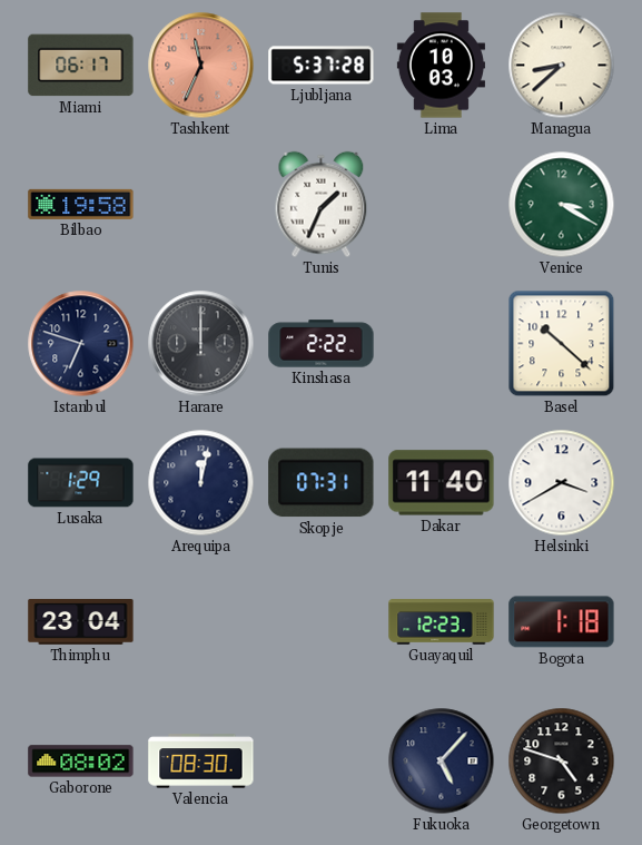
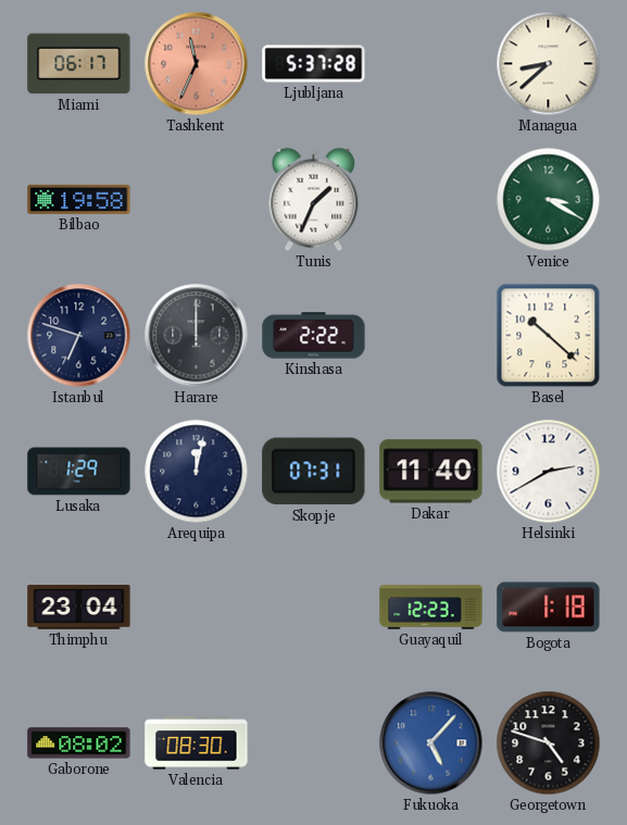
Lima: 10:03 -> none (441, 66)
Helsinki: 3:40 -> 2:40 (549, 472)
Fukuoka dial: navy -> blue (431, 743)
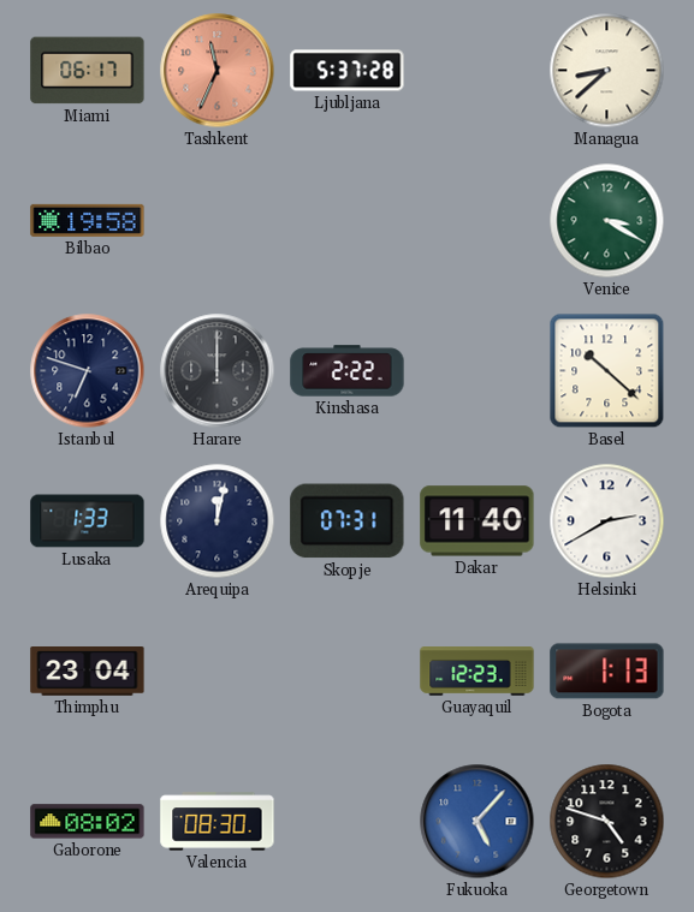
Tunis: 1:34 -> none (314, 200)
Lusaka: 1:29 -> 1:33 (88, 521)
Bogota: 1:18 -> 1:13 (607, 672)
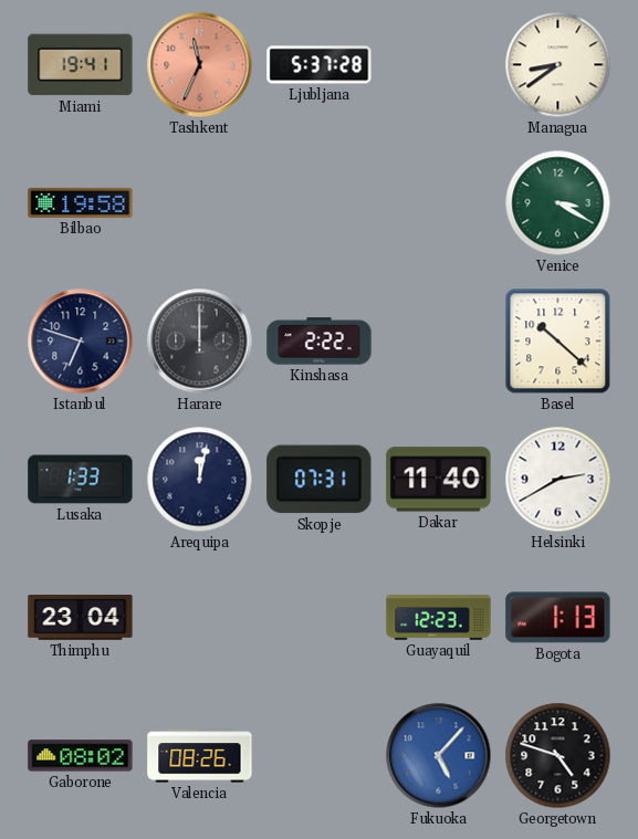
Miami: 06:17 -> 19:41 (81, 65)
Managua: 8:38 -> 8:39 (558, 65)
Valencia: 08:30 -> 08:26 (200, 756)
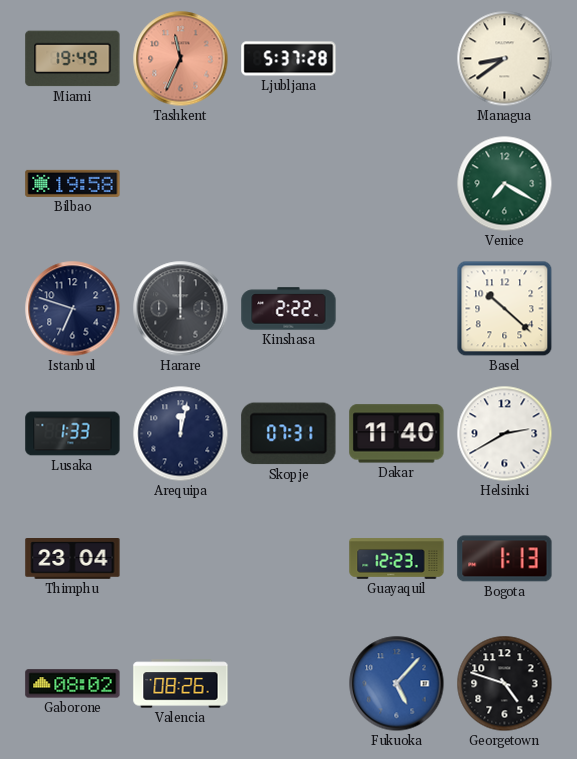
Miami: 19:41 -> 19:49 (73, 59)
Venice: 3:20 -> 7:20 (505, 184)
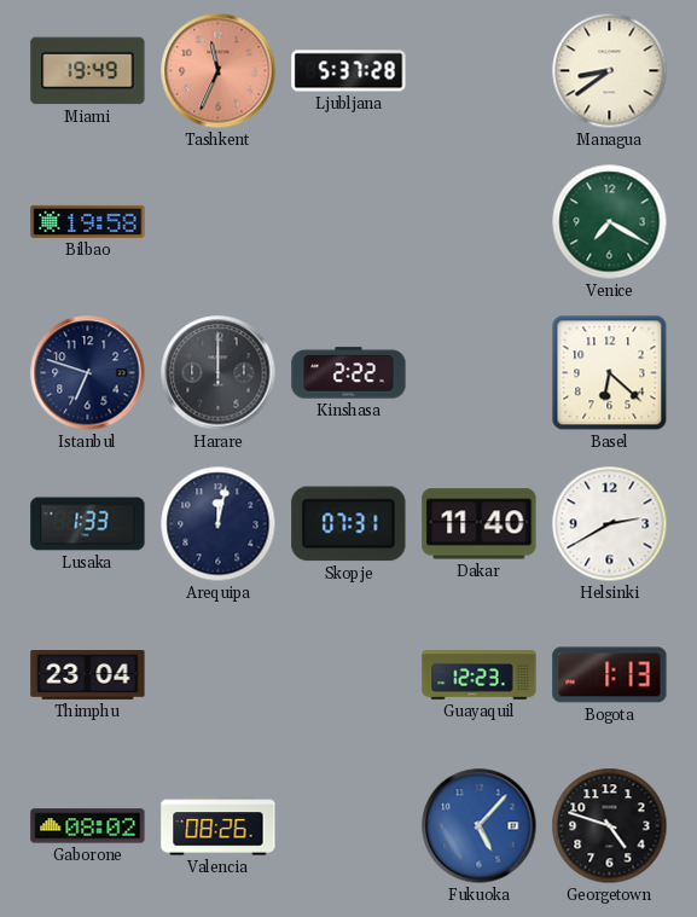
Basel: 10:22 -> 6:22 (610, 373)
